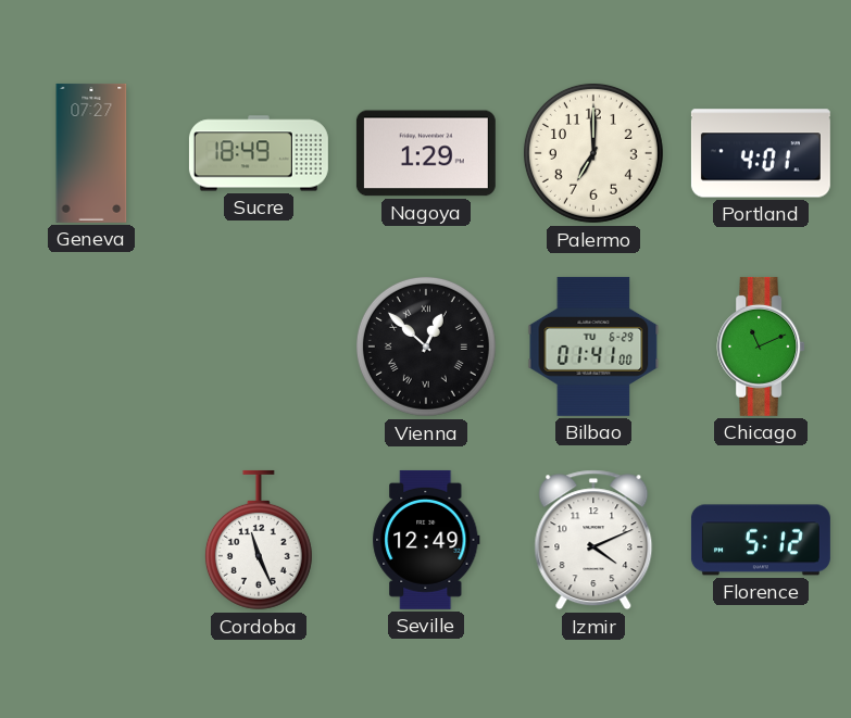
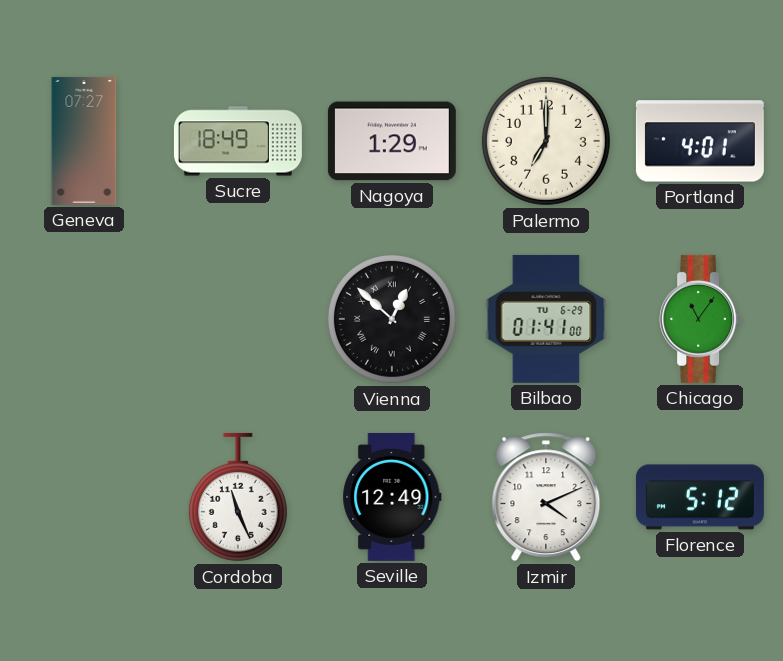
Chicago: 11:11 -> 11:06 (700, 319)
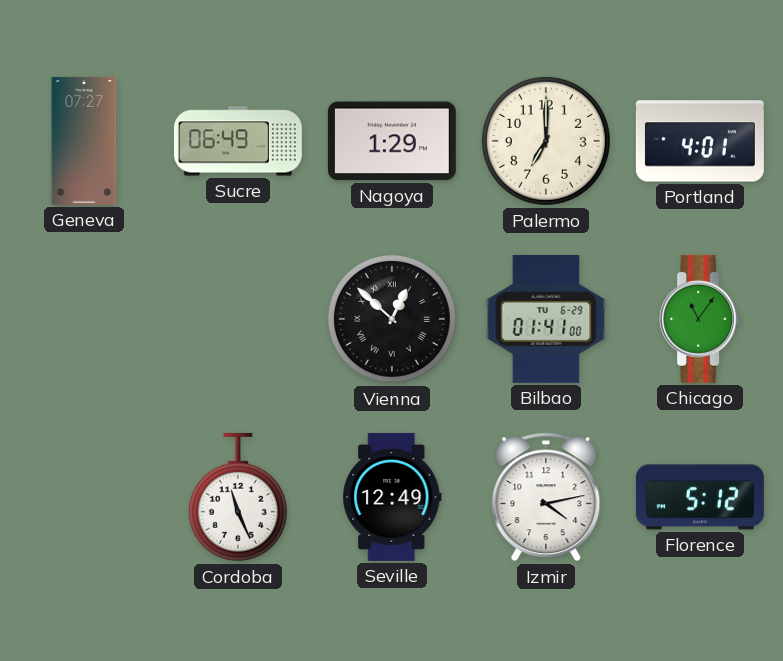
Sucre: 18:49 -> 06:49 (238, 141)
Izmir: 4:11 -> 4:13 (546, 497)
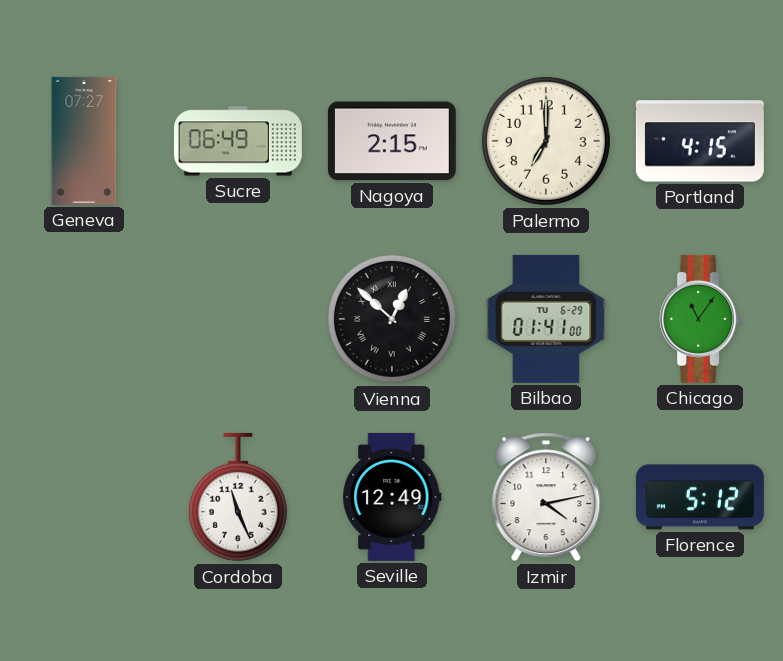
Nagoya: 1:29 -> 2:15 (392, 141)
Portland: 4:01 -> 4:15 (700, 141)
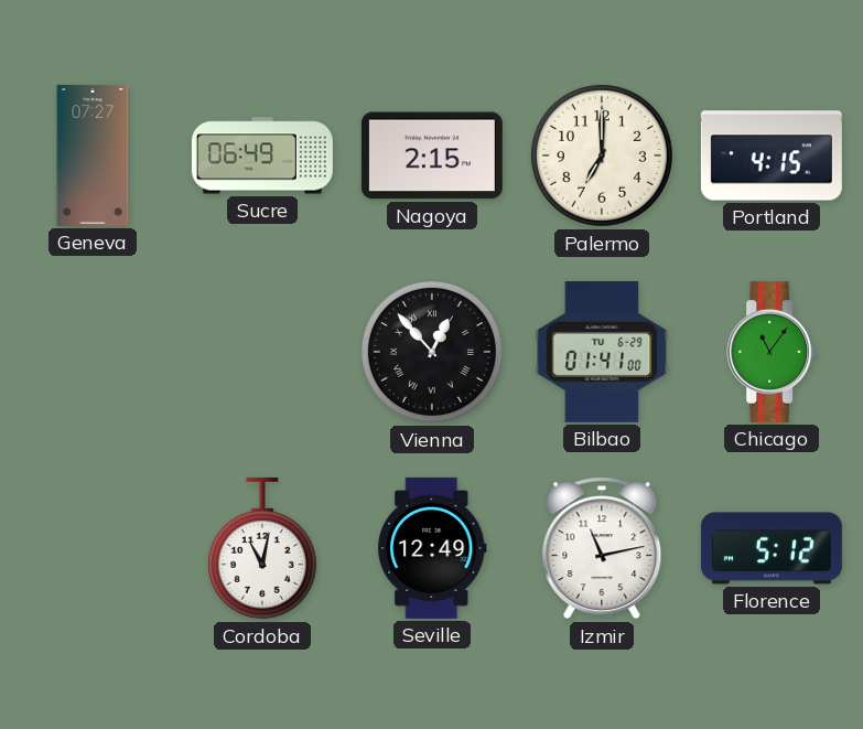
Vienna: 12:52 -> 12:53 (432, 352)
Cordoba: 11:26 -> 11:02 (262, 548)
Izmir: 4:13 -> 11:13 (602, 548)
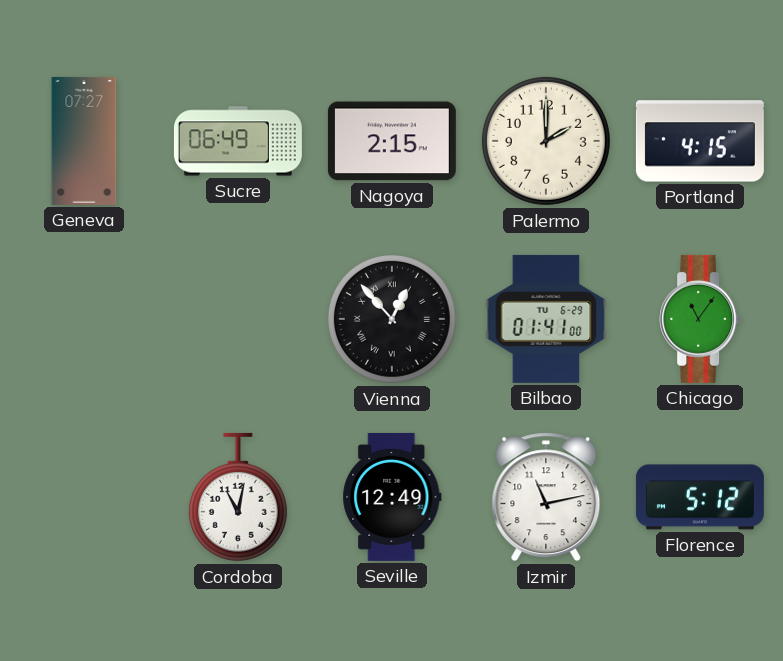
Palermo: 7:00 -> 2:00 (546, 141)
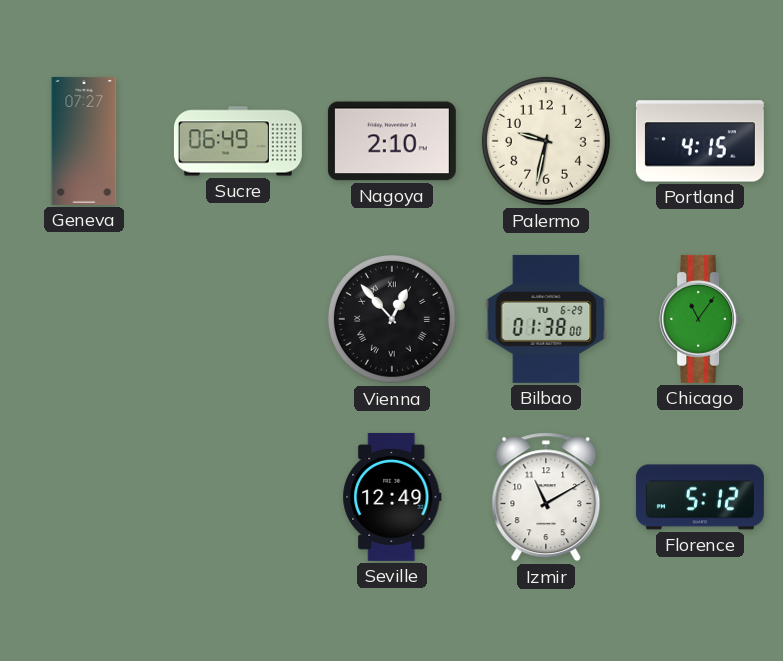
Nagoya: 2:15 -> 2:10 (392, 141)
Palermo: 2:00 -> 9:32 (546, 141)
Bilbao: 01:41 -> 01:38 (546, 319)
Cordoba: 11:02 -> none (238, 497)
Izmir: 11:13 -> 11:10 (546, 497)
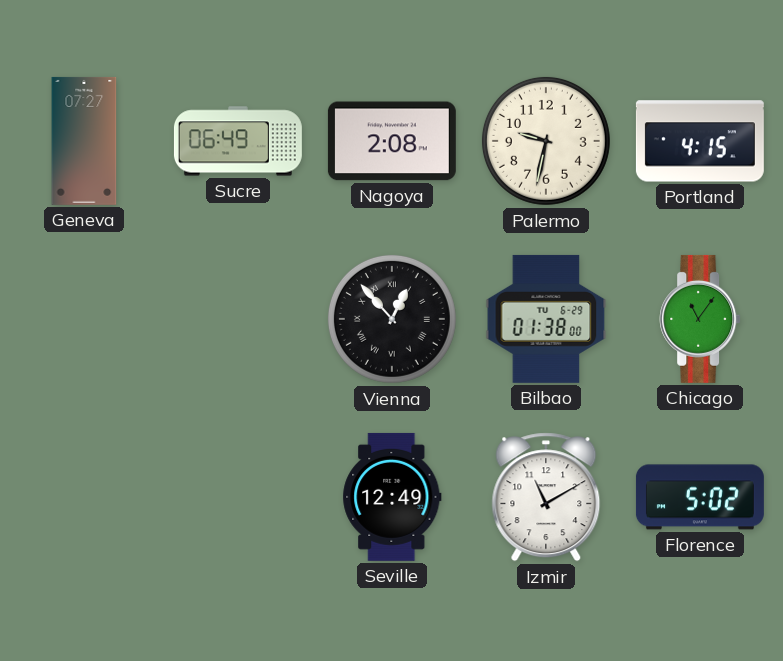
Nagoya: 2:10 -> 2:08 (392, 141)
Florence: 5:12 -> 5:02 (700, 497)
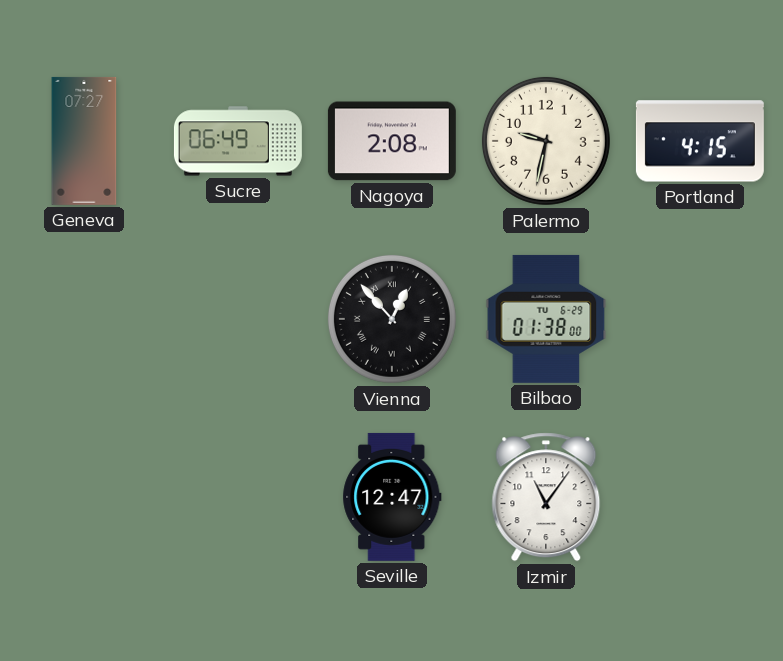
Chicago: 11:06 -> none (700, 319)
Seville: 12:49 -> 12:47 (392, 497)
Izmir: 11:10 -> 11:06 (546, 497)
Florence: 5:02 -> none (700, 497)
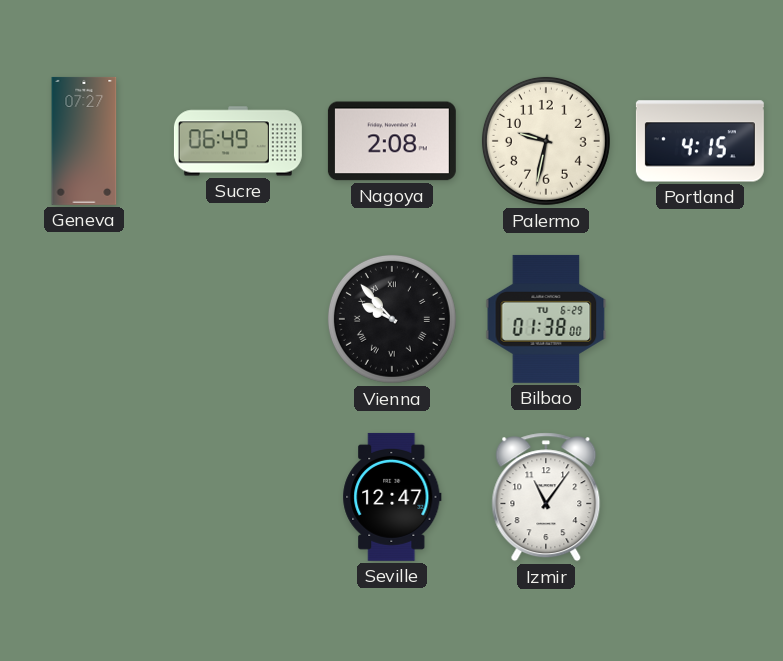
Vienna: 12:53 -> 9:53 (392, 319)
